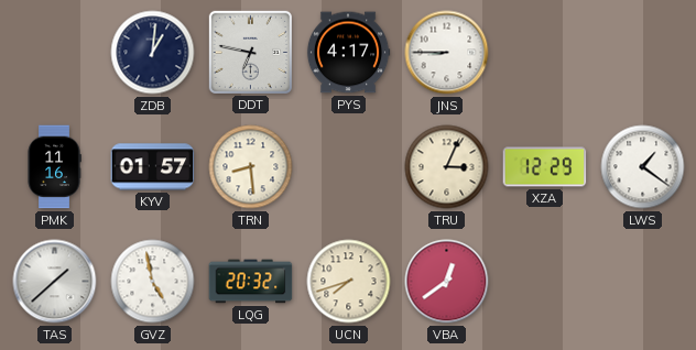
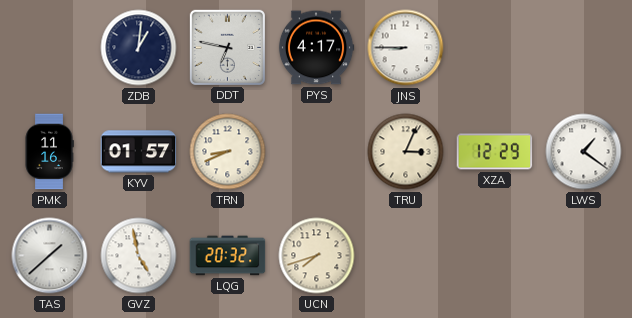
TRN: 8:29 -> 8:41 (228, 152)
VBA: 12:39 -> none (447, 282)
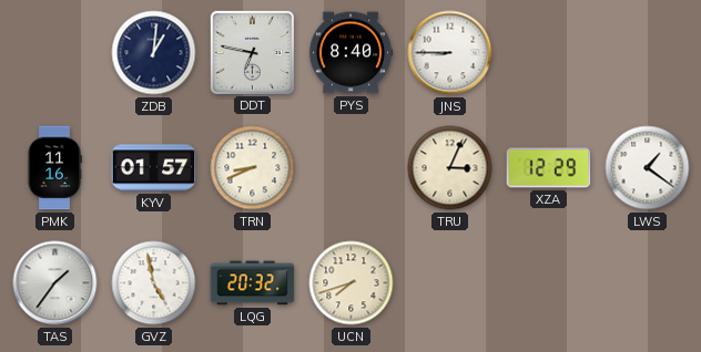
PYS: 4:17 -> 8:40 (350, 53)
TAS: 1:38 -> 1:36 (55, 283)
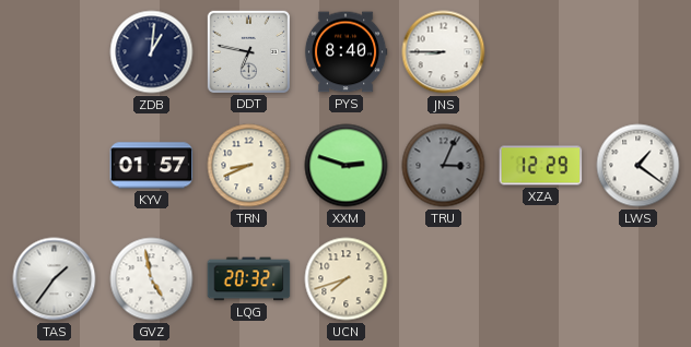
PMK: 11:16 -> none (54, 168)
XXM: none -> 2:48 (347, 166)
TRU dial: cream -> grey (444, 166)
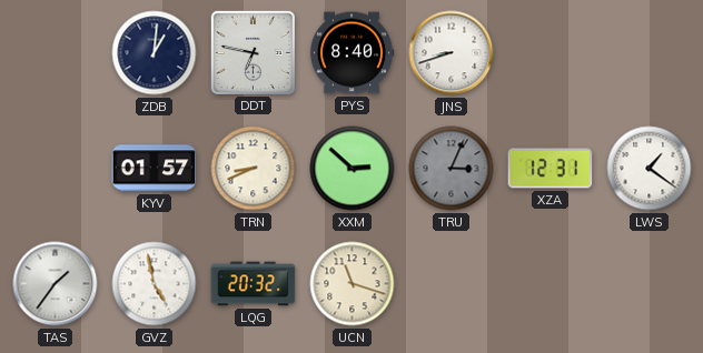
JNS: 8:45 -> 8:42 (452, 53)
XXM: 2:48 -> 2:52 (353, 169)
XZA: 12:29 -> 12:31 (551, 169)
UCN: 7:42 -> 11:18 (353, 284)
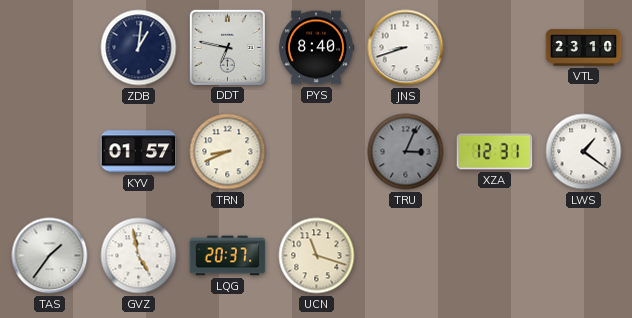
VTL: none -> 23:10 (584, 48)
XXM: 2:52 -> none (353, 169)
LQG: 20:32 -> 20:37 (228, 256)
